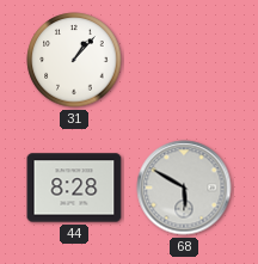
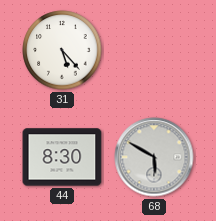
31: 1:07 -> 5:23 (62, 50)
44: 8:28 -> 8:30 (62, 157)
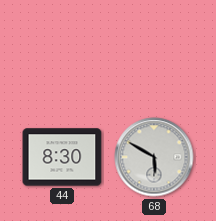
31: 5:23 -> none (62, 50)
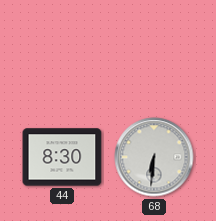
68: 5:50 -> 6:31 (154, 157)
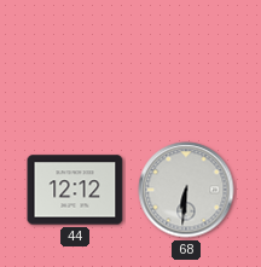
44: 8:30 -> 12:12 (75, 190)
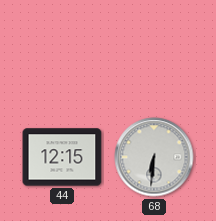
44: 12:12 -> 12:15 (62, 157)
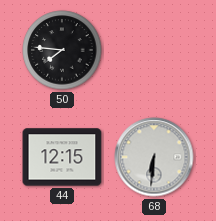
50: none -> 7:46 (62, 50)
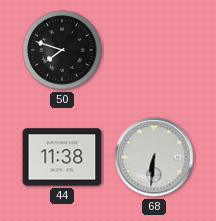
50: 7:46 -> 7:48 (62, 50)
44: 12:15 -> 11:38 (62, 157)
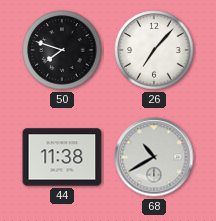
26: none -> 7:07 (154, 50)
68: 6:31 -> 10:40 (154, 157)
